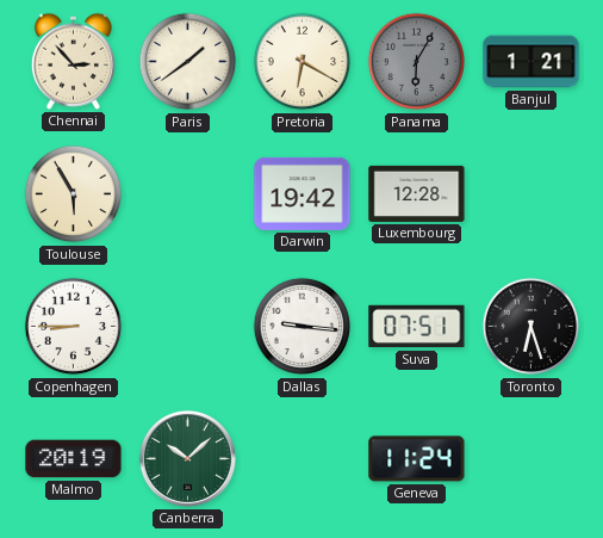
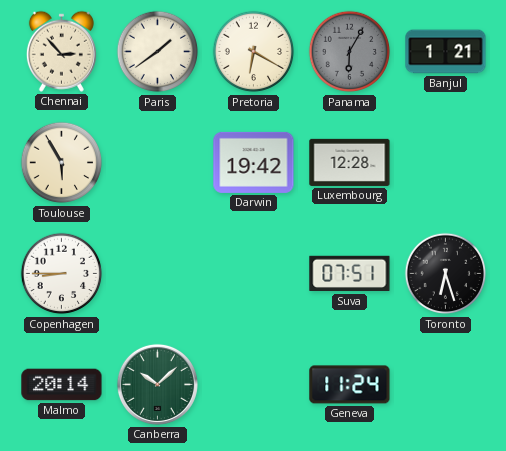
Dallas: 9:16 -> none (303, 327)
Malmo: 20:19 -> 20:14 (62, 385)
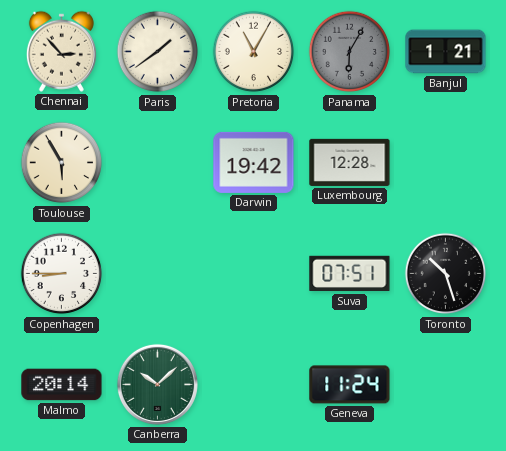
Pretoria: 6:20 -> 11:05 (254, 52)
Toronto: 6:27 -> 10:27 (446, 274)
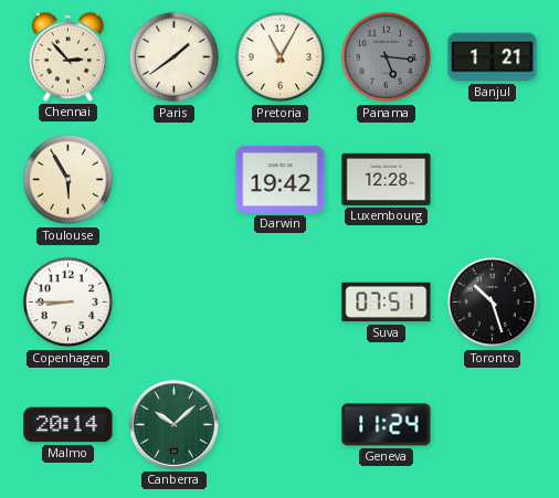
Panama: 6:05 -> 5:16 (387, 57)
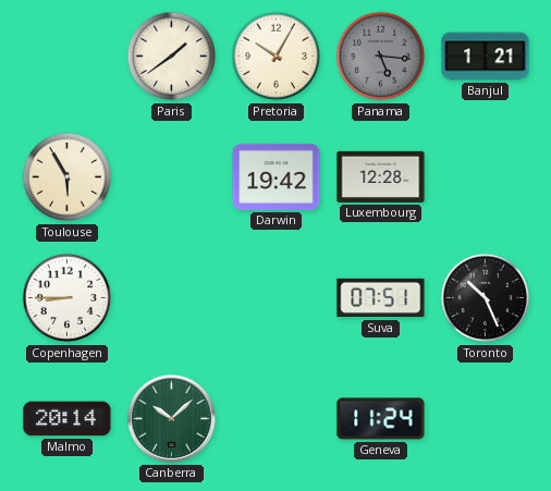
Chennai: 2:53 -> none (67, 56)
Pretoria: 11:05 -> 10:05 (277, 57)
Toronto: 10:27 -> 10:26 (486, 298)
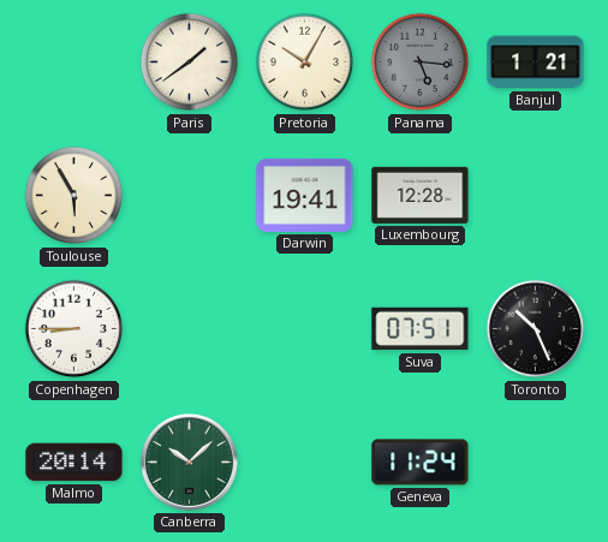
Darwin: 19:42 -> 19:41 (305, 195)
